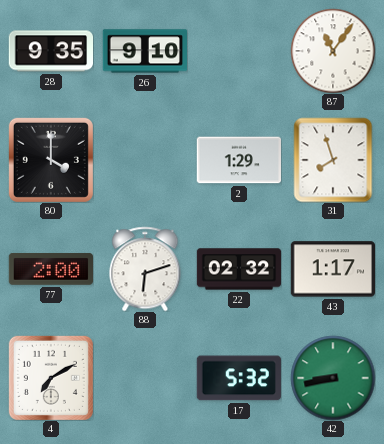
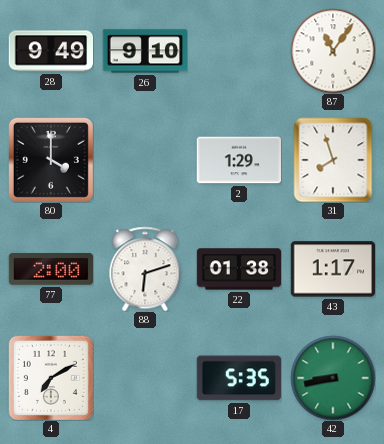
28: 9:35 -> 9:49 (50, 51)
22: 02:32 -> 01:38 (239, 269)
17: 5:32 -> 5:35 (239, 378)
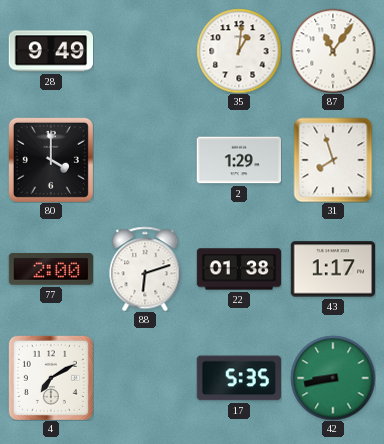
26: 9:10 -> none (145, 51)
35: none -> 1:01 (239, 51)
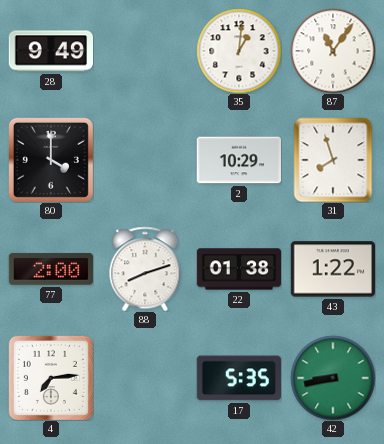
2: 1:29 -> 10:29 (239, 160)
88: 6:12 -> 8:12 (145, 269)
43: 1:17 -> 1:22 (332, 269)
4: 7:10 -> 7:14 (51, 378)
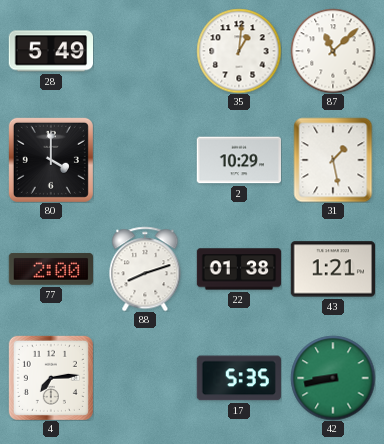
28: 9:49 -> 5:49 (50, 51)
87: 11:06 -> 11:08 (333, 51)
31: 7:57 -> 1:28 (333, 160)
43: 1:22 -> 1:21 (332, 269)
